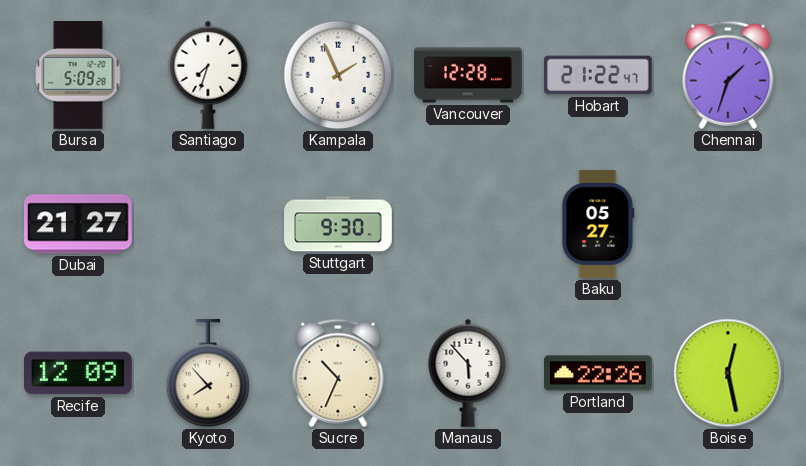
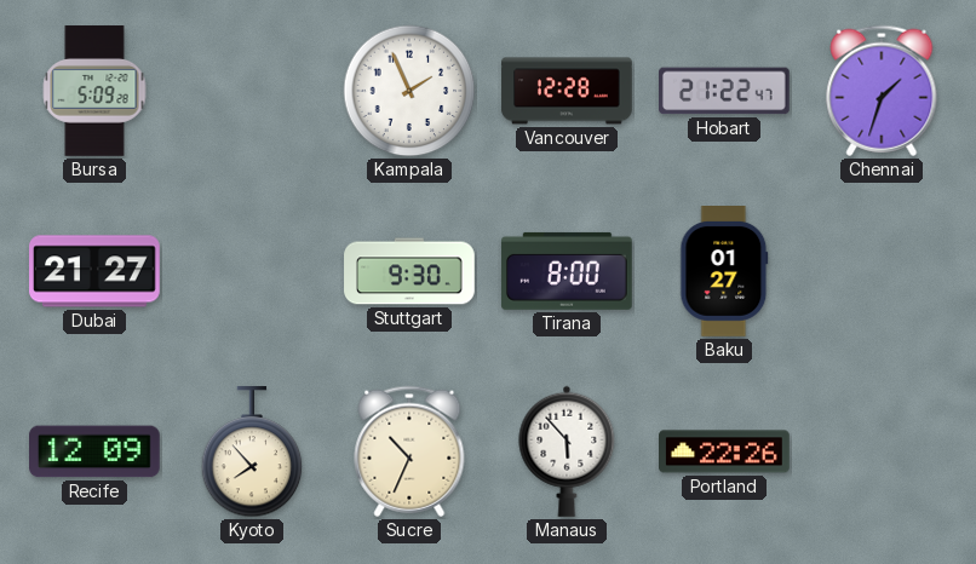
Santiago: 7:33 -> none (208, 75)
Tirana: none -> 8:00 (567, 271)
Baku: 05:27 -> 01:27 (724, 272)
Boise: 12:28 -> none (728, 373)
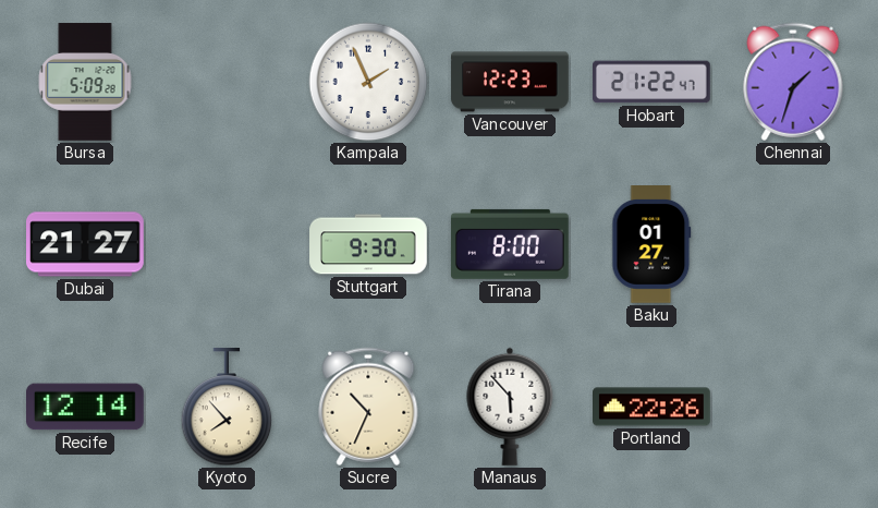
Vancouver: 12:28 -> 12:23 (510, 82)
Recife: 12:09 -> 12:14 (86, 407)
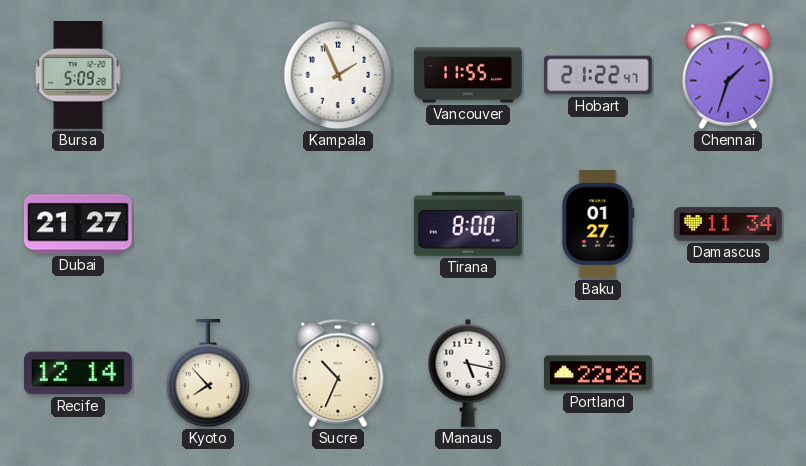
Vancouver: 12:23 -> 11:55 (468, 75)
Stuttgart: 9:30 -> none (368, 244)
Damascus: none -> 11:34 (728, 224)
Manaus: 5:53 -> 5:17 (468, 373)
